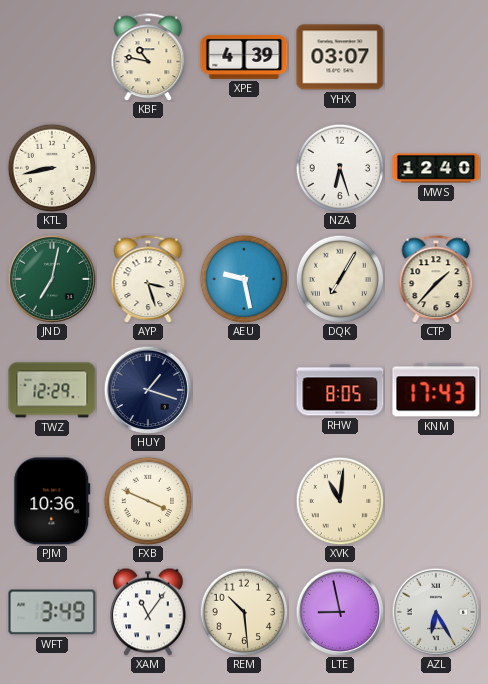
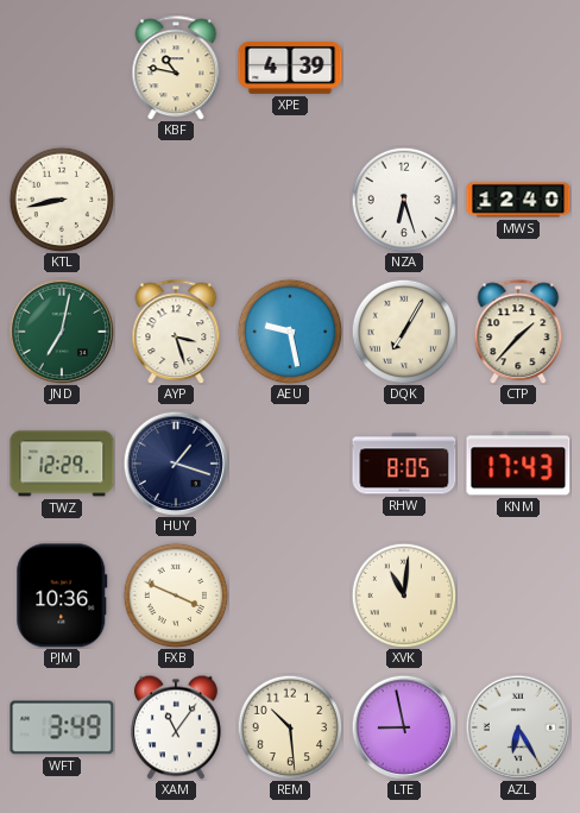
YHX: 03:07 -> none (340, 57)
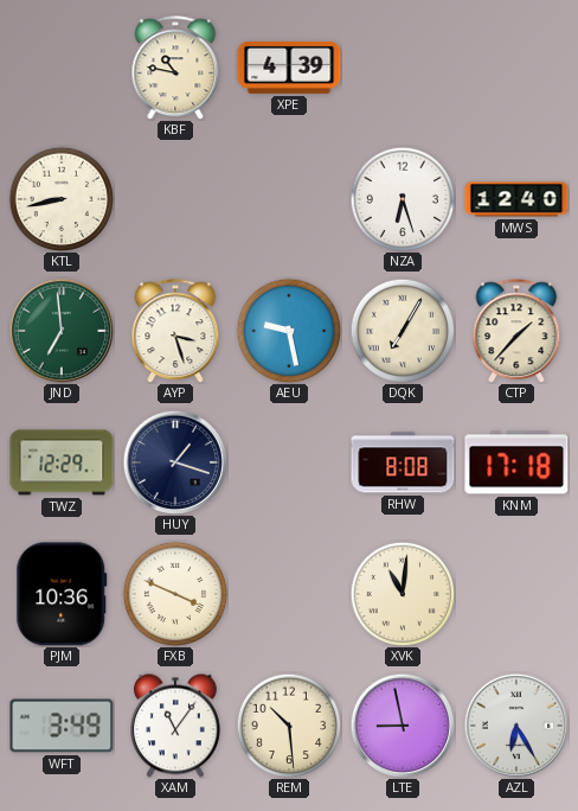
JND: 7:02 -> 6:59 (60, 330)
RHW: 8:05 -> 8:08 (403, 462)
KNM: 17:43 -> 17:18 (516, 462)
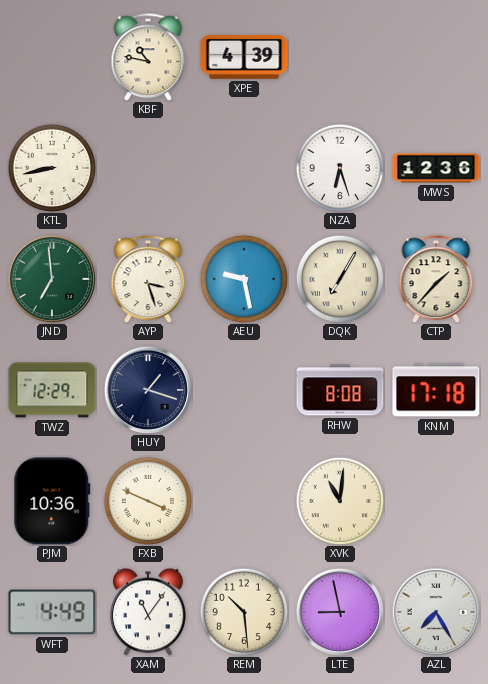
MWS: 12:40 -> 12:36 (436, 168)
WFT: 3:49 -> 4:49 (52, 612)
AZL: 6:25 -> 7:25 (435, 611)
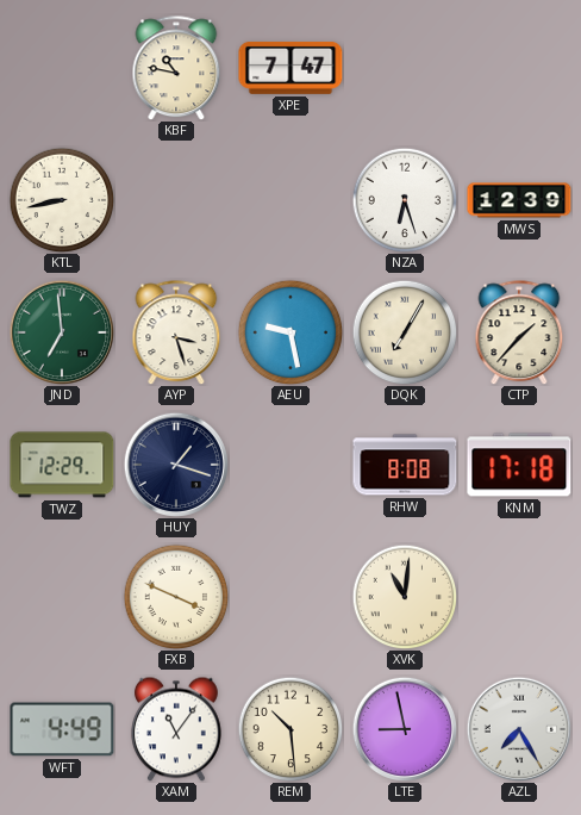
XPE: 4:39 -> 7:47 (290, 68)
MWS: 12:36 -> 12:39 (519, 200)
PJM: 10:36 -> none (52, 501)
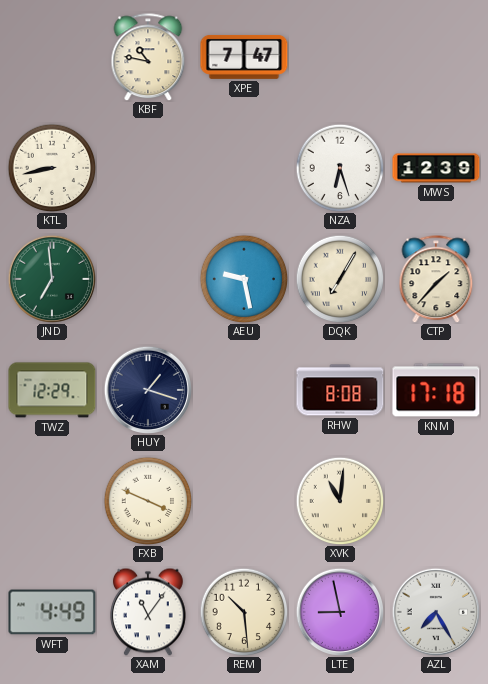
AYP: 3:27 -> none (176, 332)
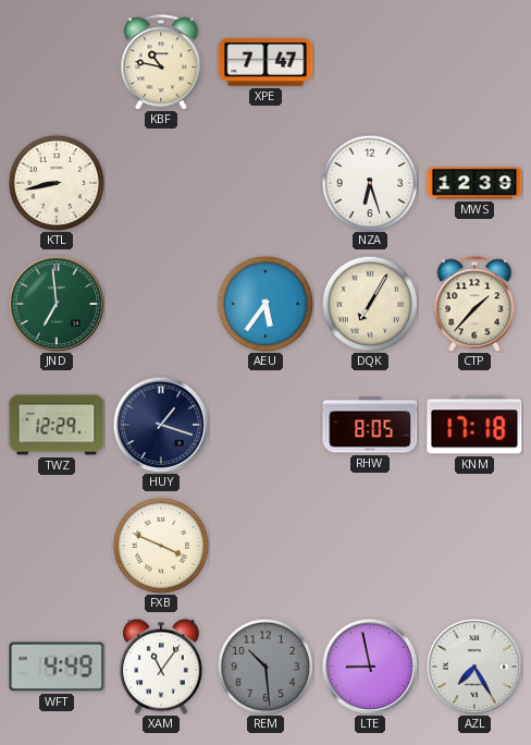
AEU: 9:28 -> 5:36 (265, 304)
RHW: 8:08 -> 8:05 (370, 425)
XVK: 11:01 -> none (340, 501)
REM dial: cream -> grey (265, 667)
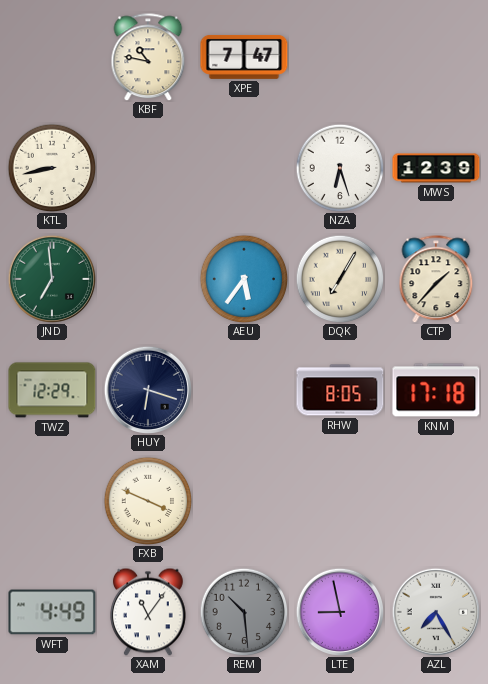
HUY: 1:18 -> 6:18 (147, 389)
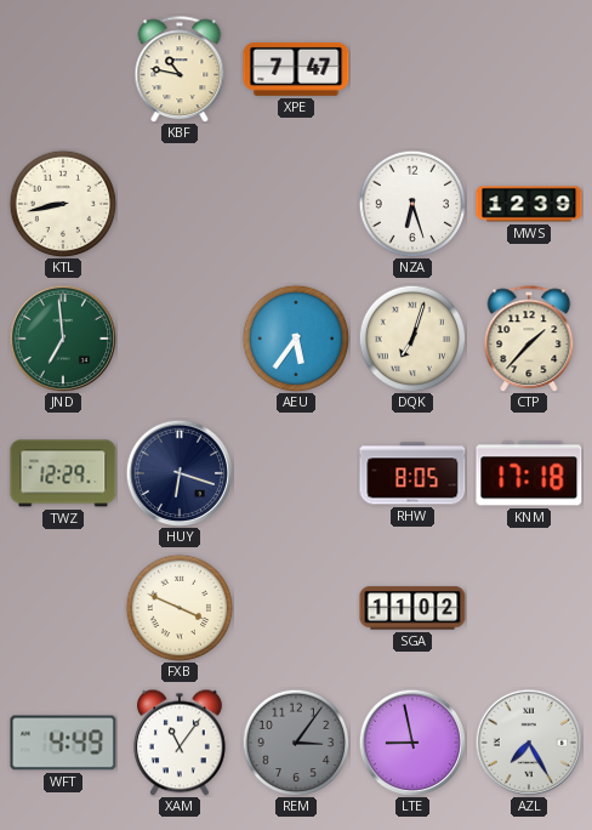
DQK: 7:05 -> 7:03 (412, 339)
SGA: none -> 11:02 (412, 608)
REM: 10:29 -> 3:06 (296, 743)
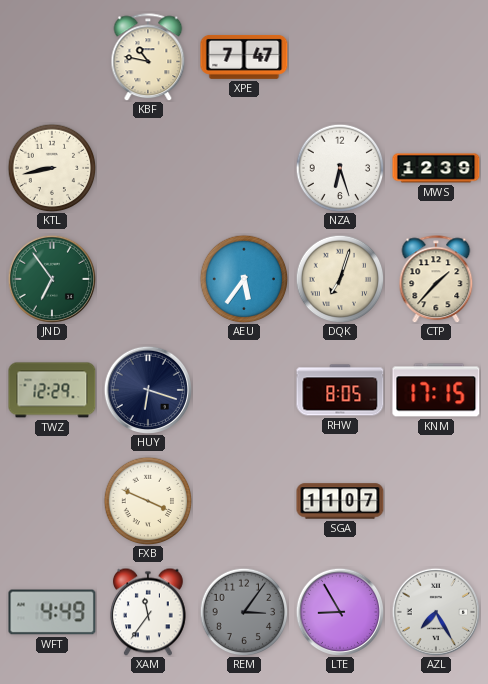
JND: 6:59 -> 6:54 (51, 278)
KNM: 17:18 -> 17:15 (436, 390)
SGA: 11:02 -> 11:07 (340, 501)
XAM: 11:06 -> 11:36 (148, 612)
LTE: 8:58 -> 8:55 (339, 611)
